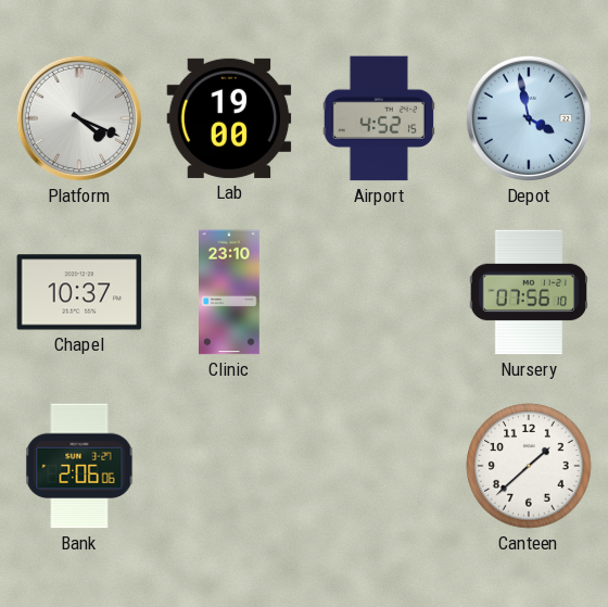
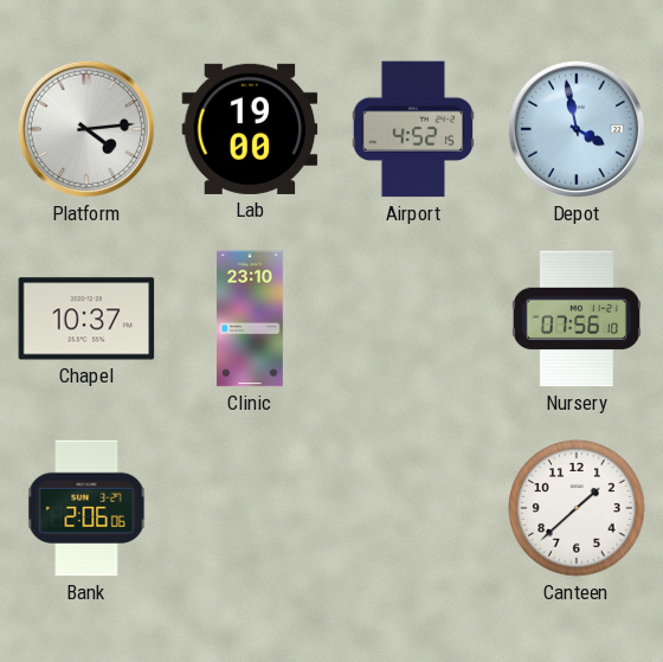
Platform: 4:19 -> 4:14 (86, 129)
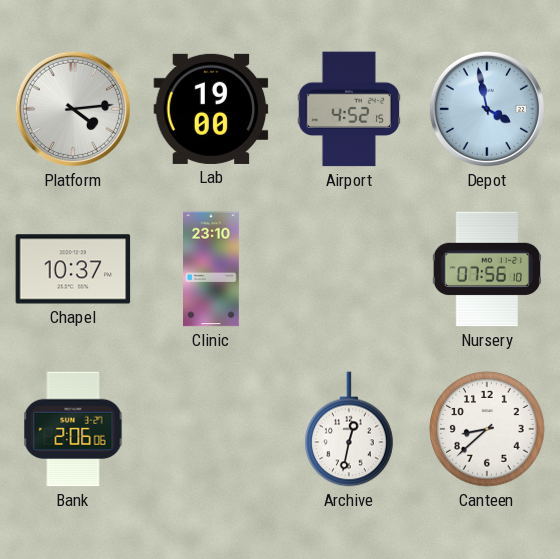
Archive: none -> 12:32 (349, 429)
Canteen: 1:38 -> 8:38 (487, 429)
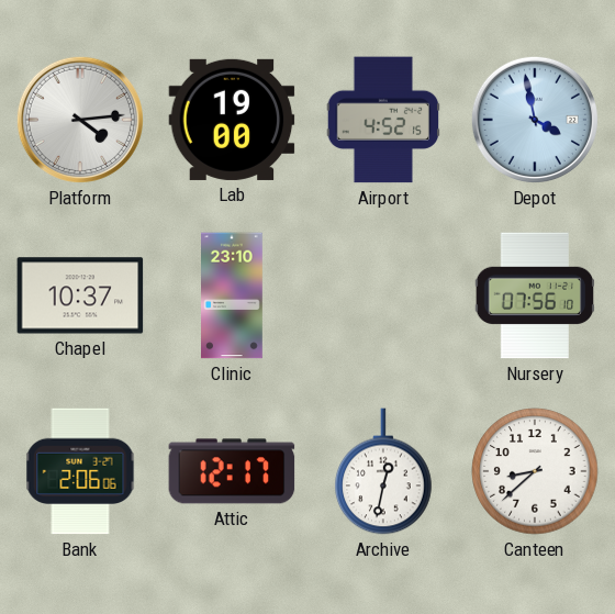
Attic: none -> 12:17 (232, 471)
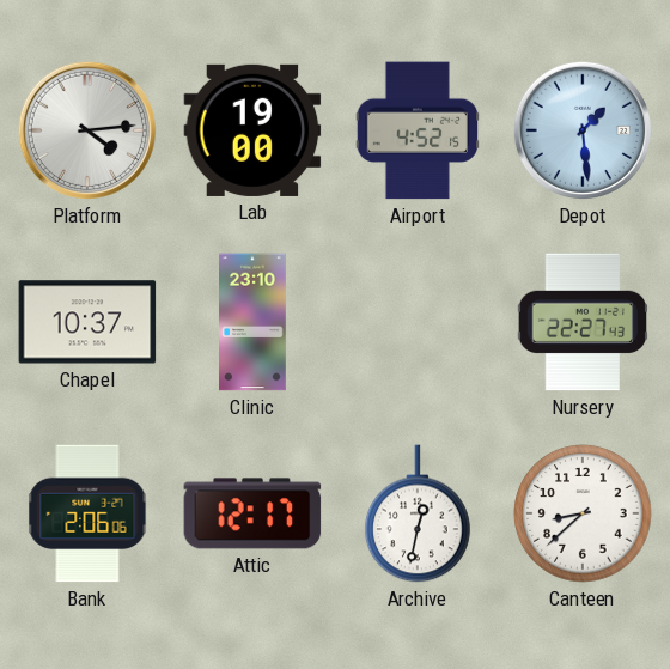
Depot: 3:58 -> 1:29 (583, 130)
Nursery: 07:56 -> 22:27 (581, 322)
